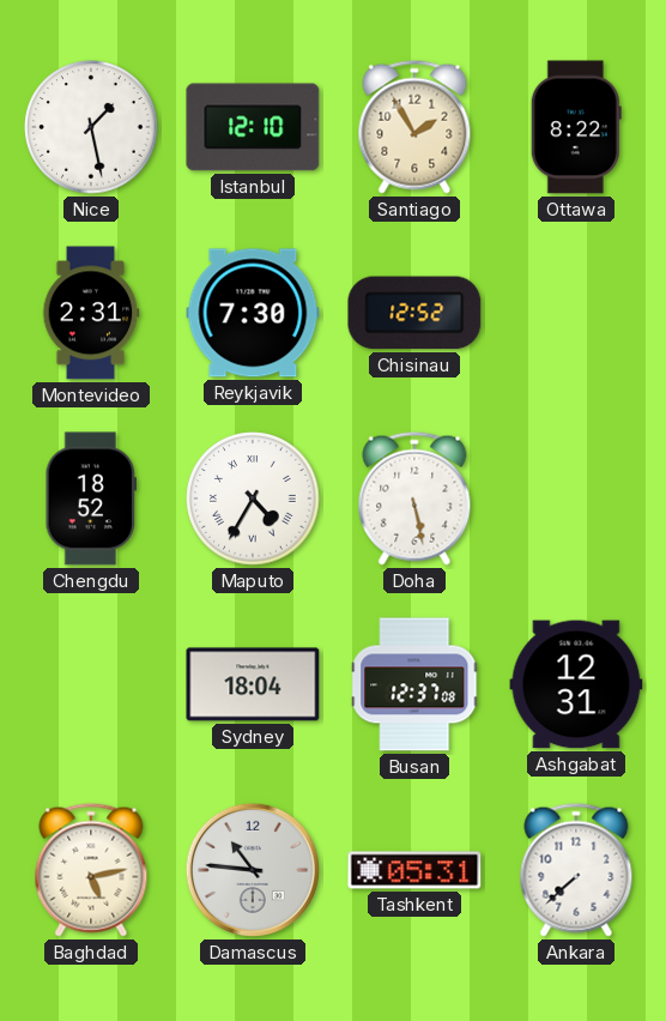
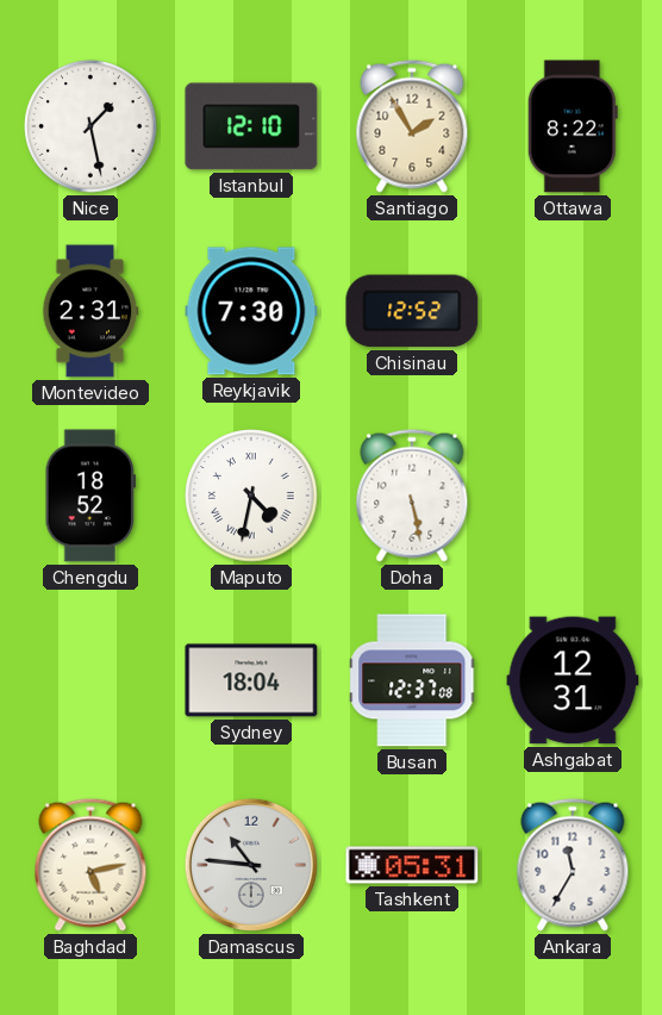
Maputo: 4:35 -> 4:32 (251, 496)
Ankara: 7:38 -> 11:35 (573, 865)
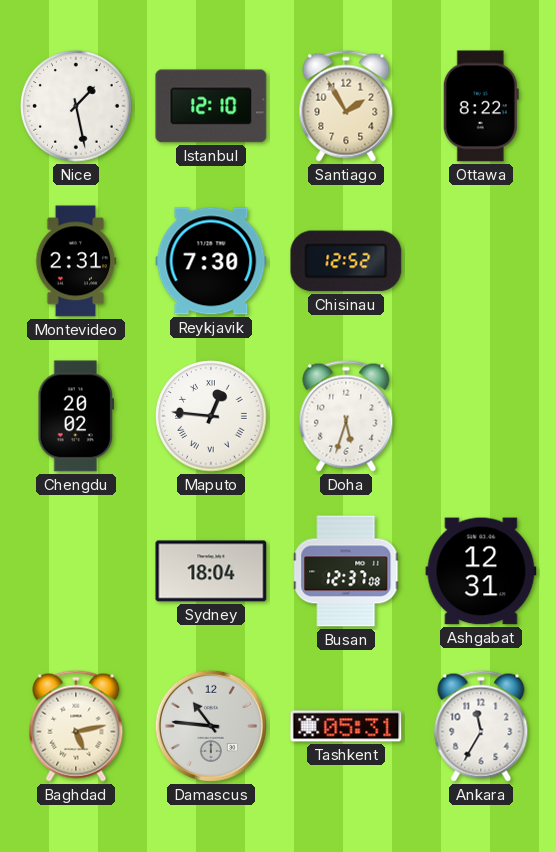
Chengdu: 18:52 -> 20:02 (75, 416)
Maputo: 4:32 -> 12:46 (211, 416)
Doha: 5:28 -> 5:33 (346, 416)
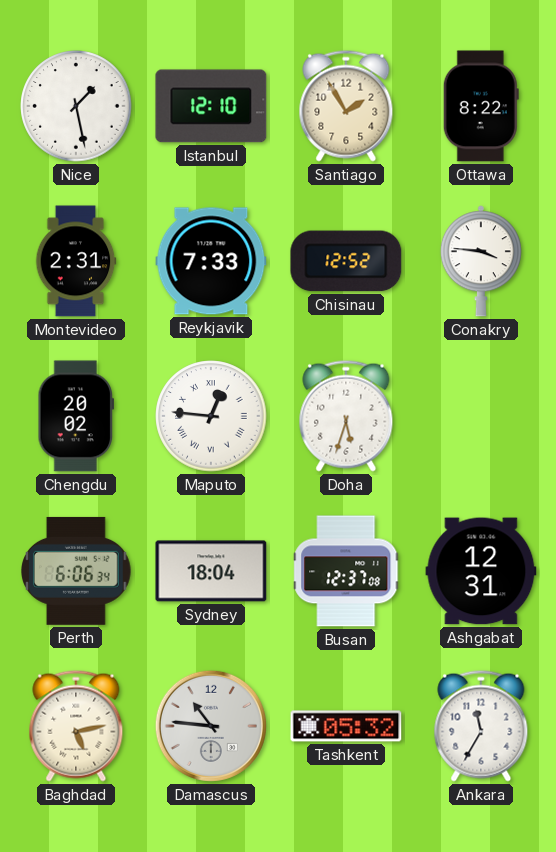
Reykjavik: 7:30 -> 7:33 (211, 261)
Conakry: none -> 3:46 (481, 261)
Perth: none -> 6:06 (77, 571)
Tashkent: 05:31 -> 05:32 (346, 726)
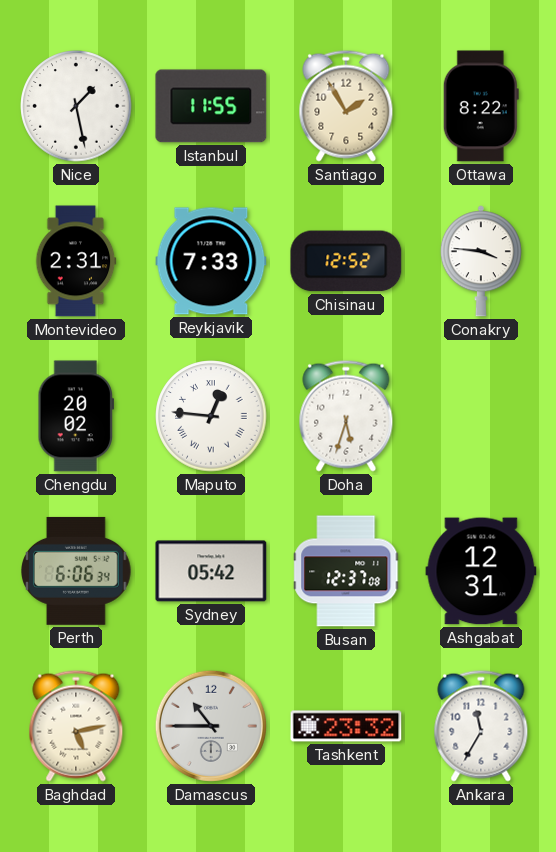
Istanbul: 12:10 -> 11:55 (211, 106)
Sydney: 18:04 -> 05:42 (211, 571)
Damascus: 10:46 -> 10:45 (211, 726)
Tashkent: 05:32 -> 23:32 (346, 726)
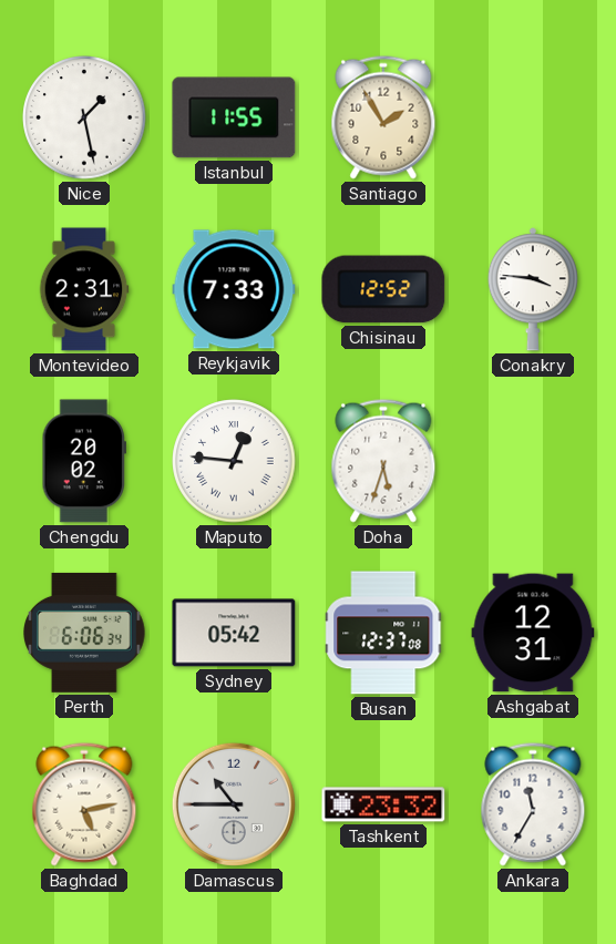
Ottawa: 8:22 -> none (481, 106)
